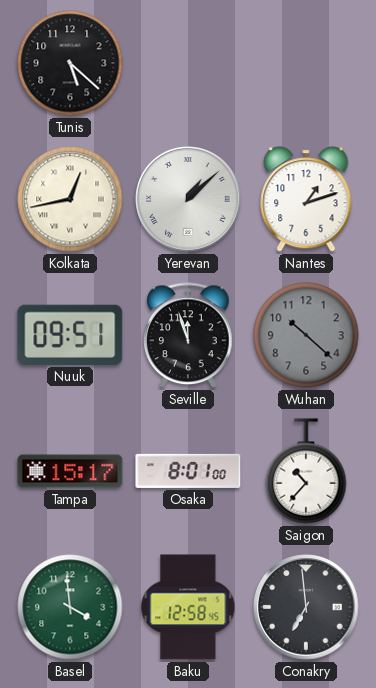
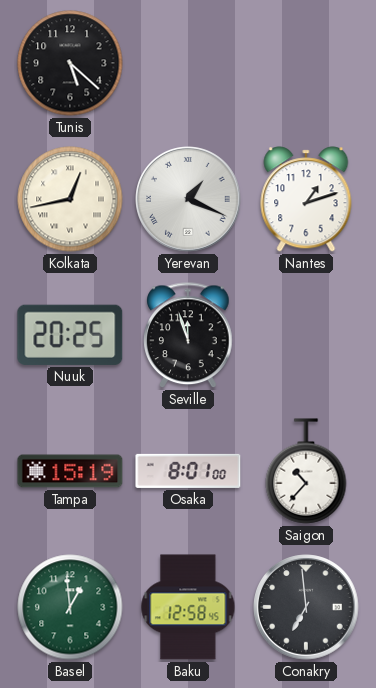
Yerevan: 1:08 -> 1:19 (188, 199)
Nuuk: 09:51 -> 20:25 (70, 335)
Wuhan: 10:22 -> none (306, 335)
Tampa: 15:17 -> 15:19 (70, 471)
Basel: 3:59 -> 12:59 (70, 607)
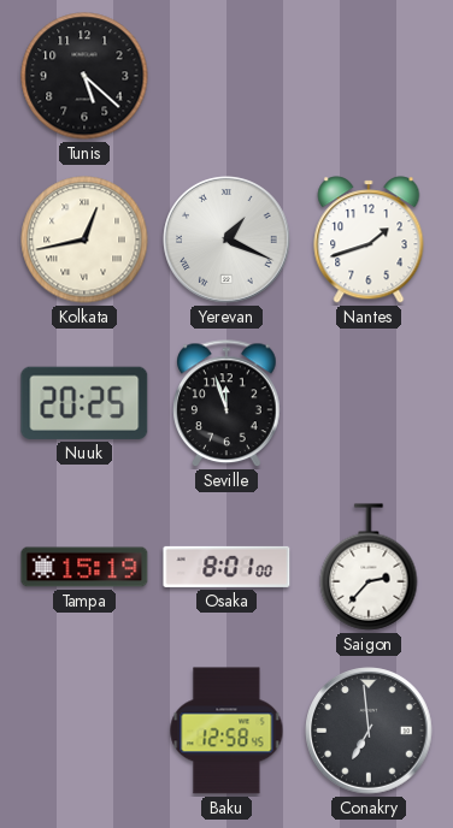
Nantes: 1:12 -> 1:42 (369, 239)
Saigon: 10:37 -> 2:37 (369, 567)
Basel: 12:59 -> none (70, 607)
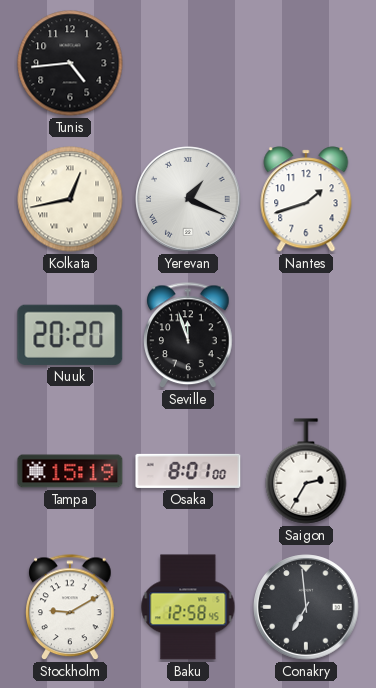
Tunis: 5:22 -> 4:44 (70, 63)
Nuuk: 20:25 -> 20:20 (70, 335)
Saigon: 2:37 -> 2:35 (306, 471)
Stockholm: none -> 9:10 (70, 608)
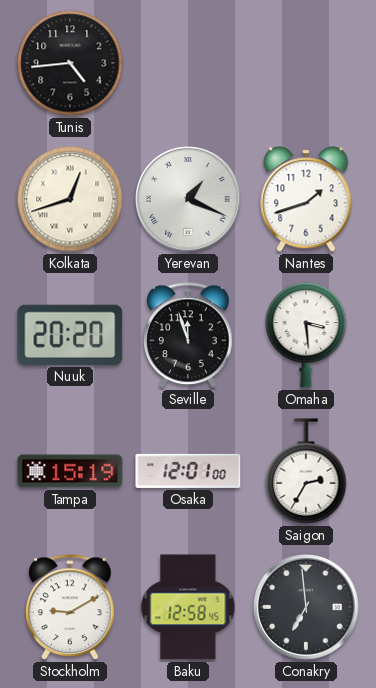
Kolkata: 12:43 -> 12:42 (70, 199)
Omaha: none -> 3:29 (306, 335)
Osaka: 8:01 -> 12:01 (188, 471)
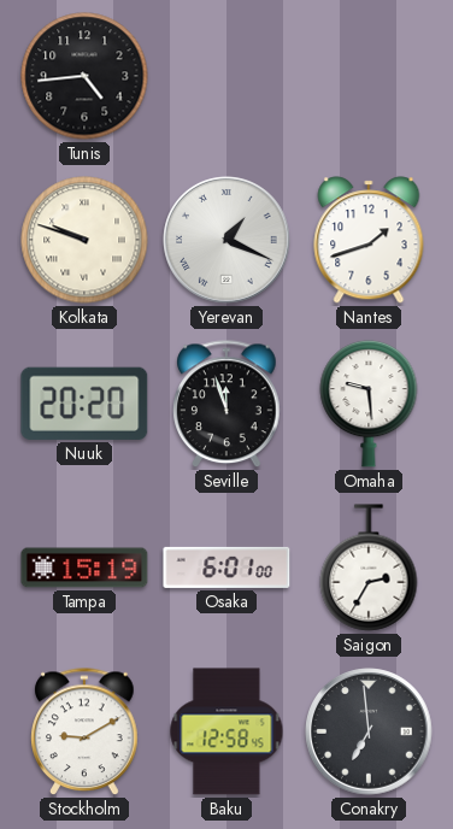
Kolkata: 12:42 -> 9:48 (84, 240)
Omaha: 3:29 -> 9:29 (369, 404)
Osaka: 12:01 -> 6:01 (226, 568)
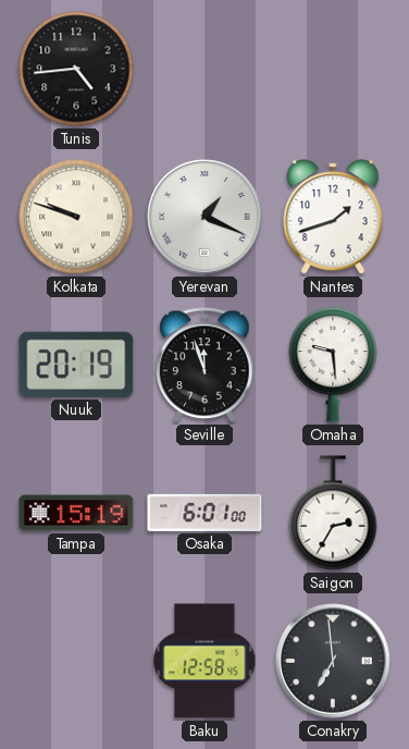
Nuuk: 20:20 -> 20:19 (76, 365)
Stockholm: 9:10 -> none (84, 733)
